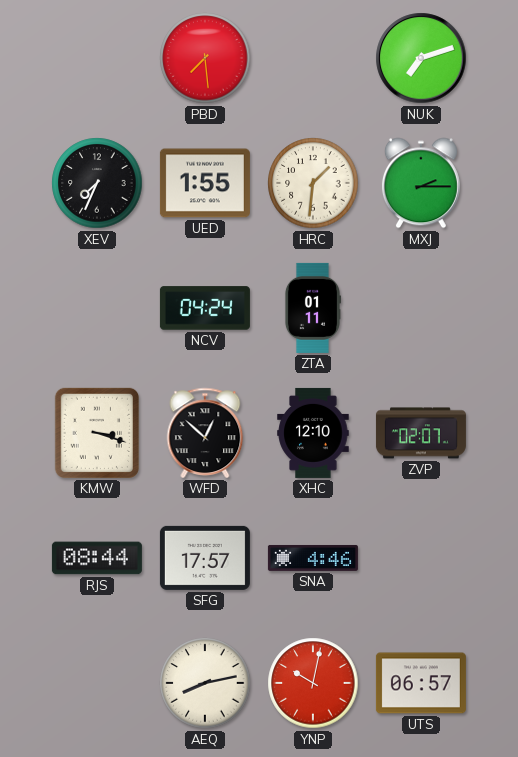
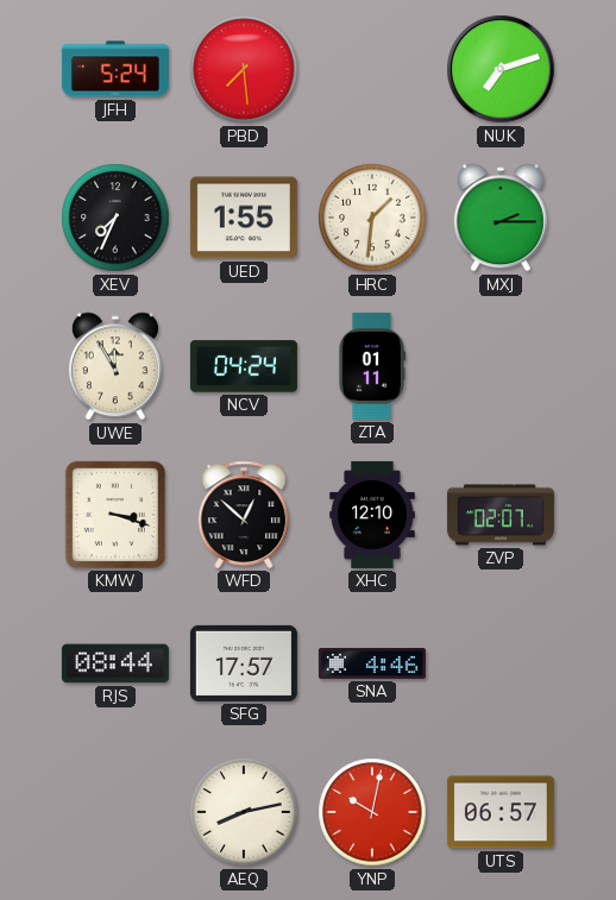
JFH: none -> 5:24 (115, 69)
UWE: none -> 11:55 (115, 366)
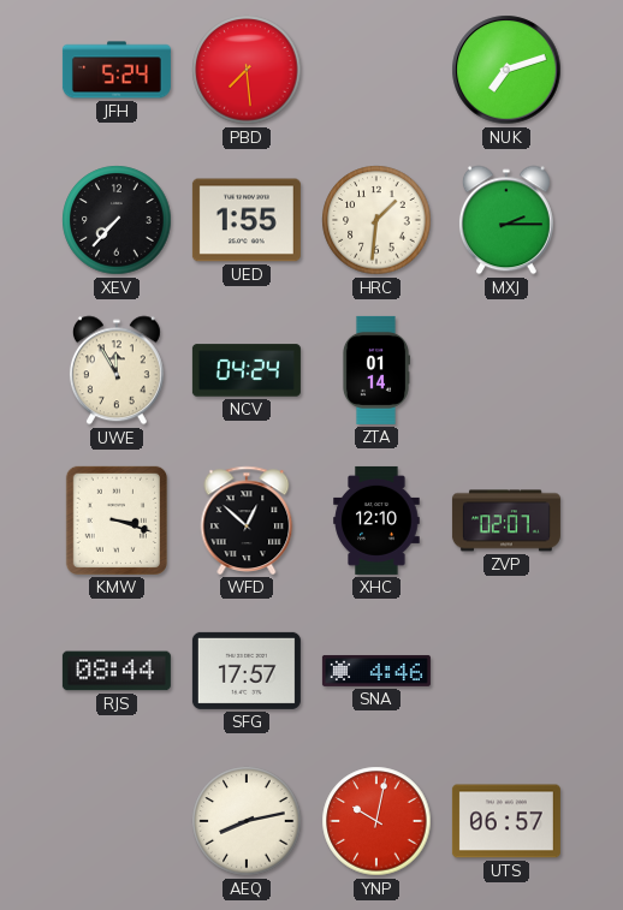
XEV: 7:34 -> 7:37 (117, 220)
ZTA: 01:11 -> 01:14 (375, 370)
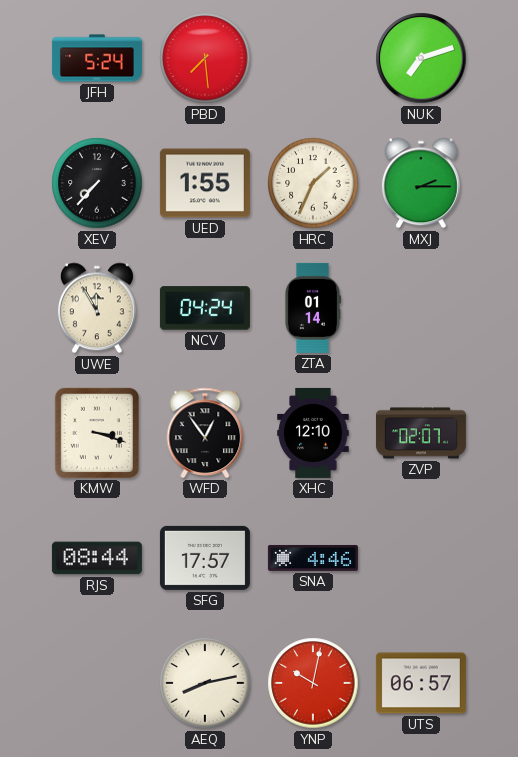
HRC: 1:31 -> 1:34 (313, 183)
WFD: 12:52 -> 12:54 (205, 433)
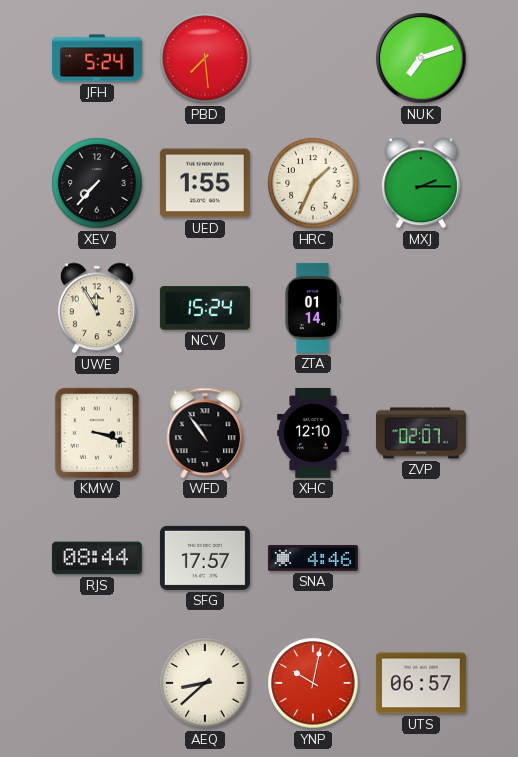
NCV: 04:24 -> 15:24 (205, 308)
WFD: 12:54 -> 10:54 (205, 433)
AEQ: 8:13 -> 8:38 (205, 683)
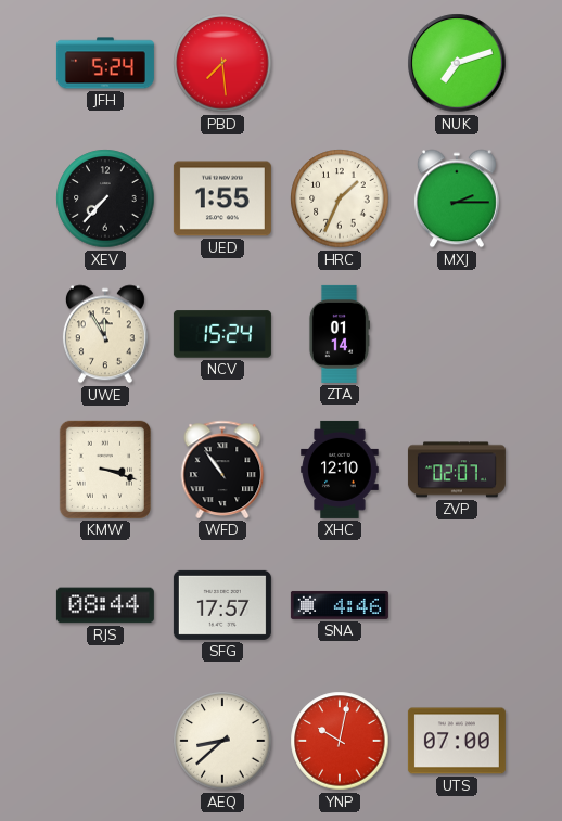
UTS: 06:57 -> 07:00 (457, 741)
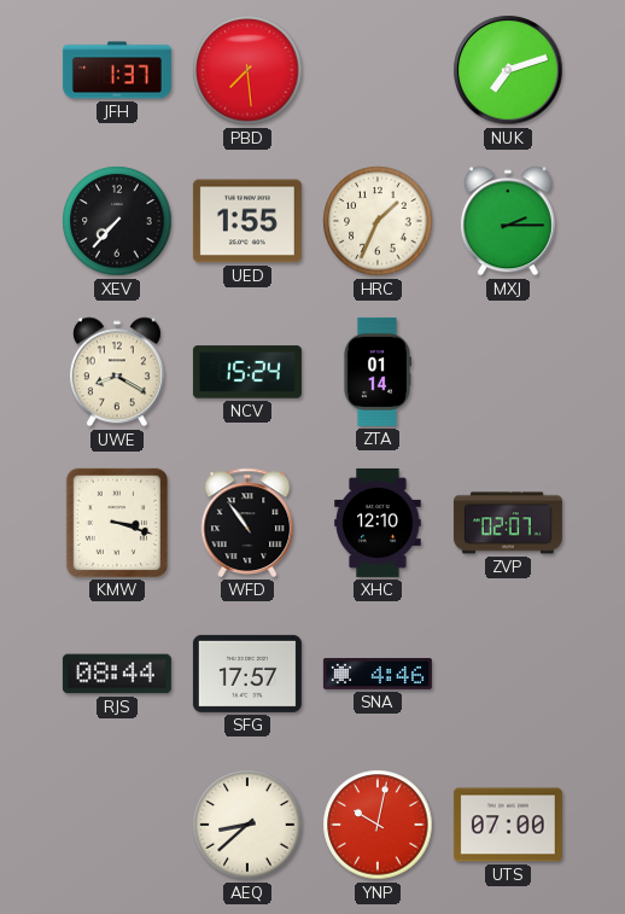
JFH: 5:24 -> 1:37 (117, 70)
UWE: 11:55 -> 8:20 (117, 372)
